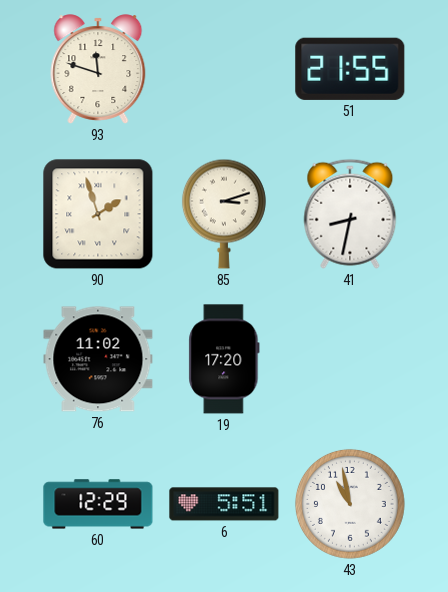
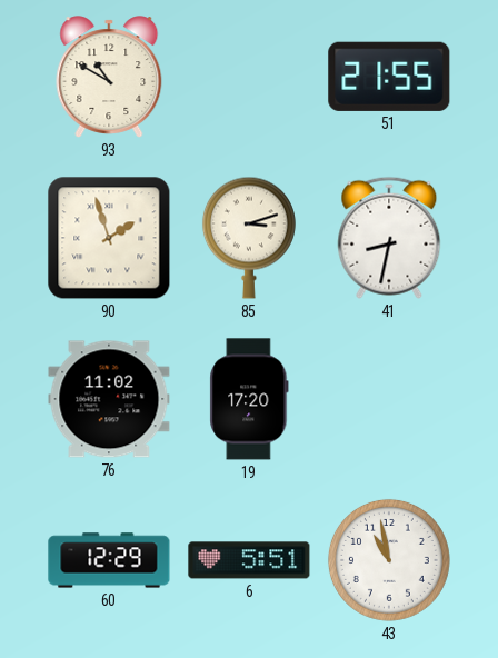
93: 11:48 -> 10:50 (109, 77)
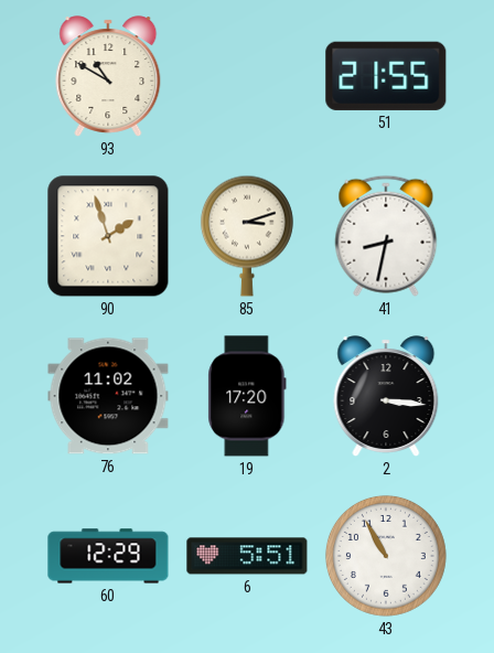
2: none -> 3:16 (386, 396)
43: 10:58 -> 10:55 (386, 556)
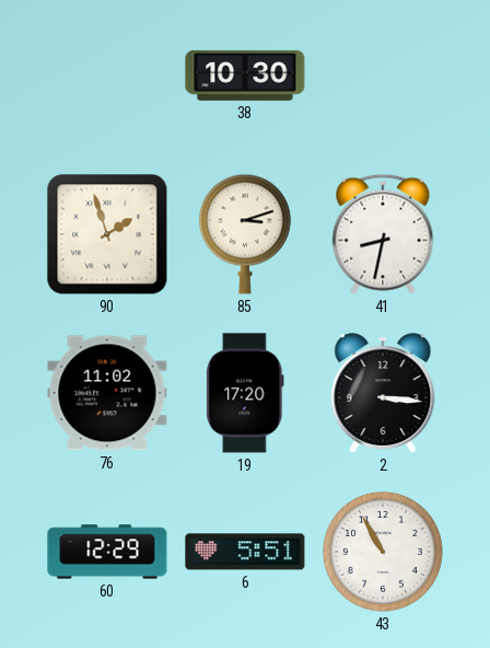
93: 10:50 -> none (108, 76)
38: none -> 10:30 (245, 76)
51: 21:55 -> none (386, 76)
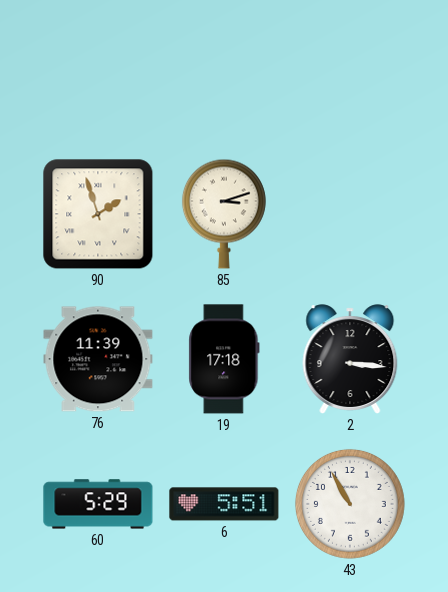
38: 10:30 -> none (245, 76)
41: 8:32 -> none (383, 234)
76: 11:02 -> 11:39 (98, 359)
19: 17:20 -> 17:18 (224, 359)
60: 12:29 -> 5:29 (98, 504)
